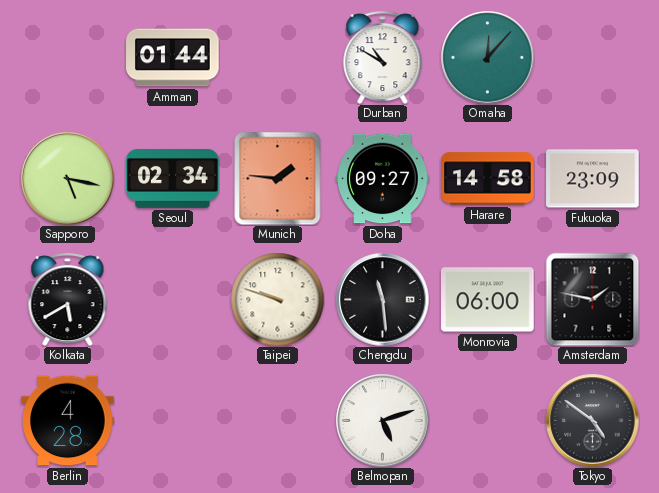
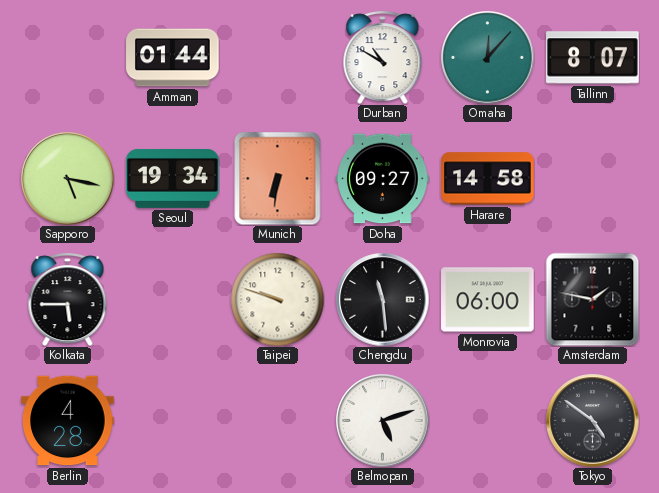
Tallinn: none -> 8:07 (593, 58)
Seoul: 02:34 -> 19:34 (173, 178)
Munich: 1:46 -> 6:31 (278, 178)
Fukuoka: 23:09 -> none (593, 179)
Kolkata: 5:40 -> 5:45 (68, 299)
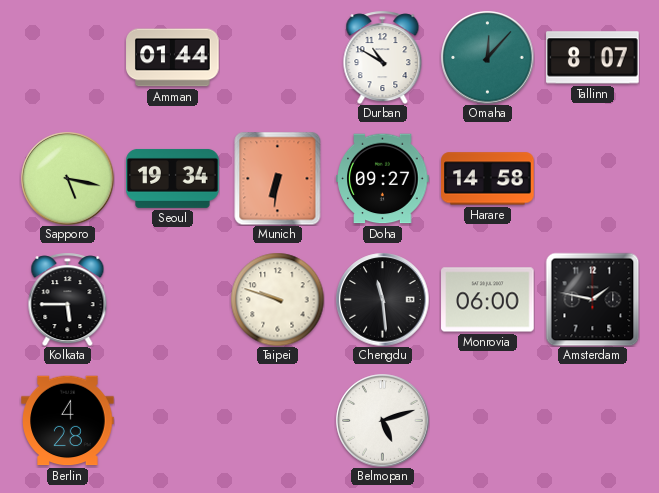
Tokyo: 4:51 -> none (592, 420)
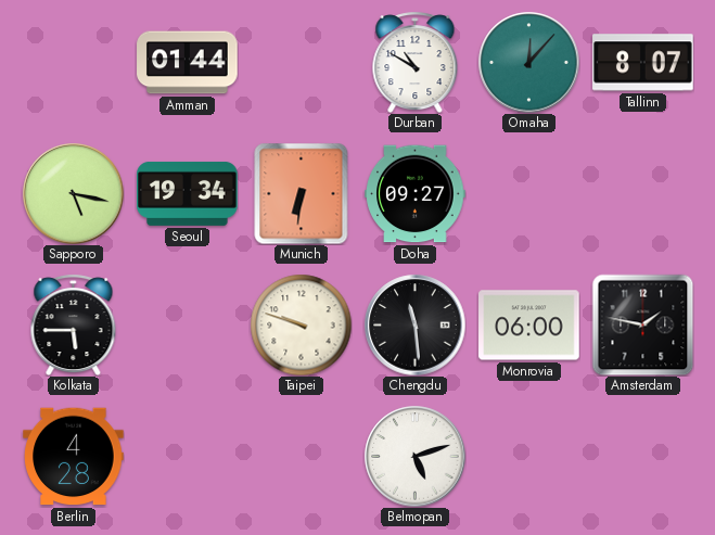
Harare: 14:58 -> none (488, 179)
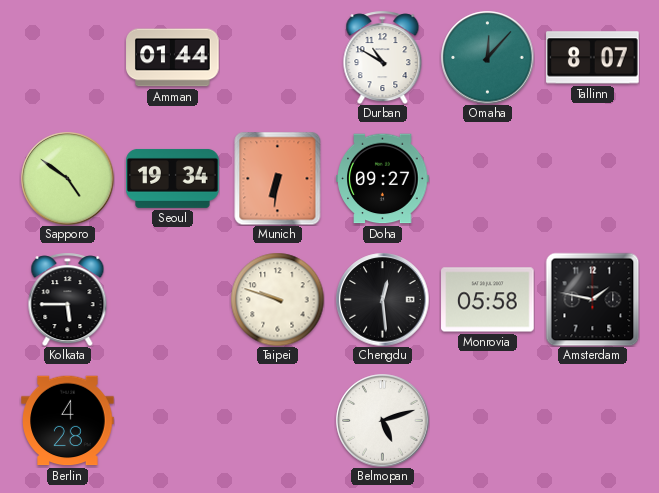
Sapporo: 5:17 -> 4:51 (67, 178)
Chengdu: 11:29 -> 12:29 (382, 299)
Monrovia: 06:00 -> 05:58 (488, 300)
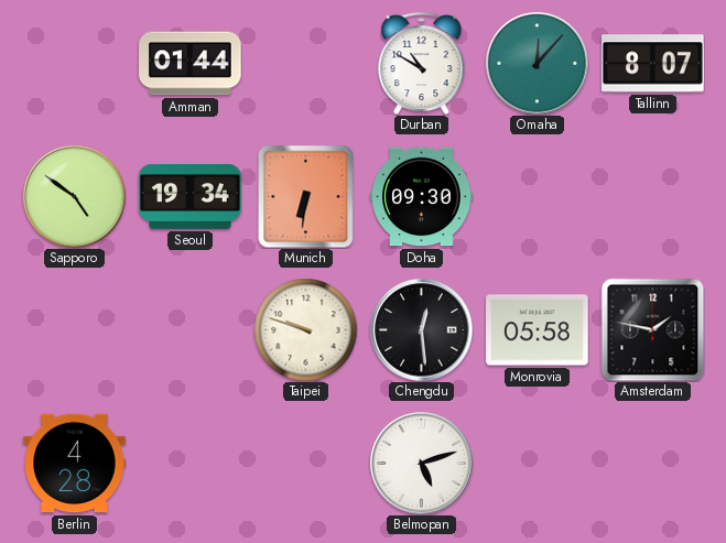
Doha: 09:27 -> 09:30 (422, 197)
Kolkata: 5:45 -> none (68, 299)
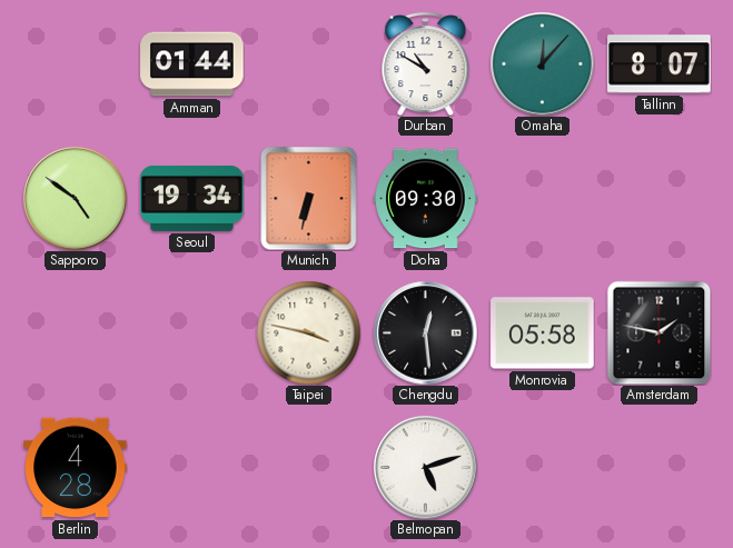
Munich: 6:31 -> 6:32 (309, 198)
Taipei: 9:48 -> 3:47 (308, 332)
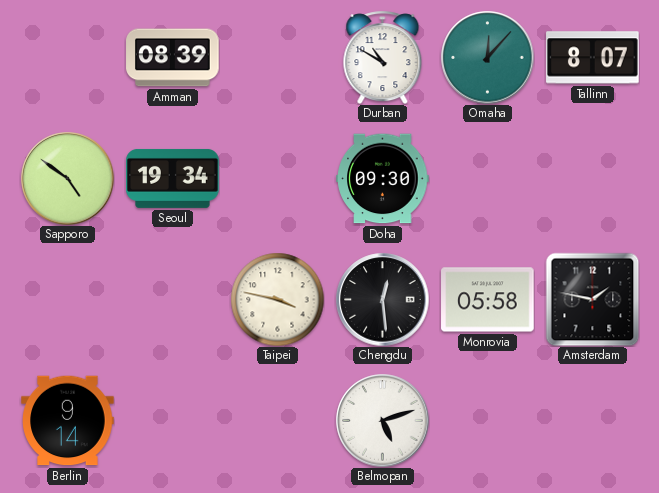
Amman: 01:44 -> 08:39 (173, 58)
Munich: 6:32 -> none (309, 198)
Berlin: 4:28 -> 9:14 (68, 421)
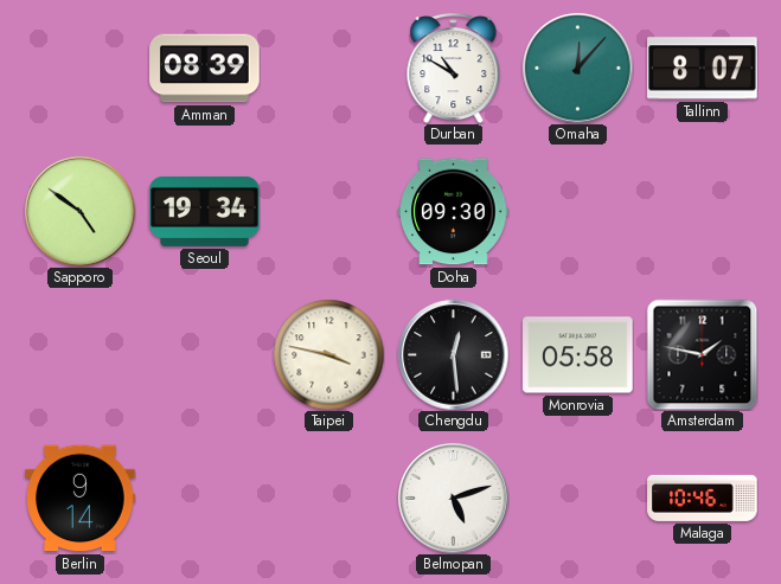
Malaga: none -> 10:46 (703, 498)
